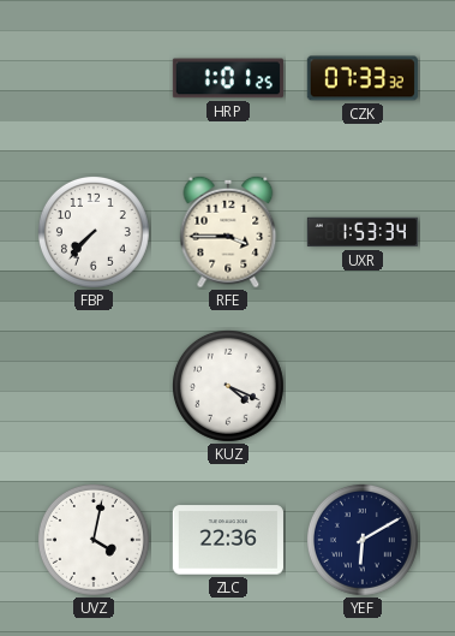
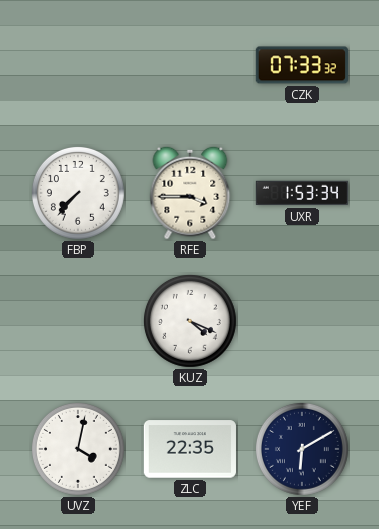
HRP: 1:01 -> none (228, 78)
ZLC: 22:36 -> 22:35 (190, 449)
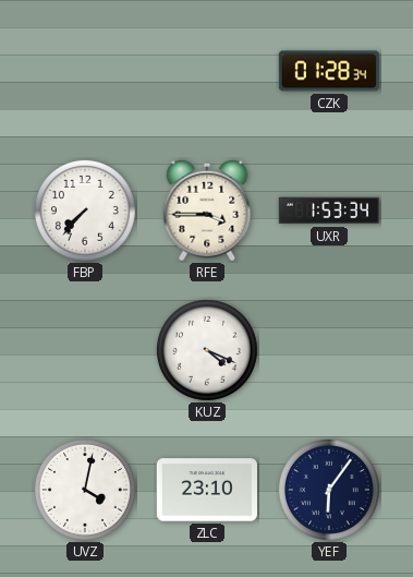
CZK: 07:33 -> 01:28 (329, 71)
ZLC: 22:35 -> 23:10 (207, 490)
YEF: 6:10 -> 6:06 (329, 490)
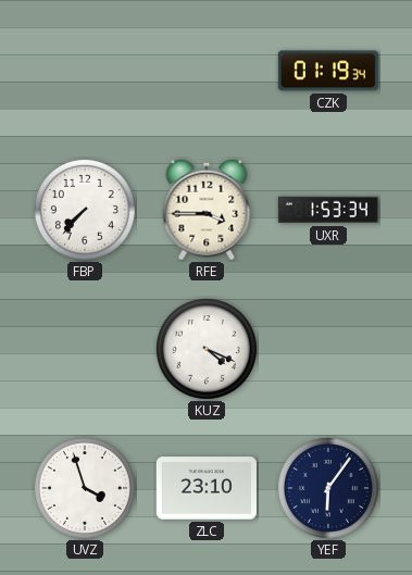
CZK: 01:28 -> 01:19 (328, 71)
UVZ: 4:02 -> 3:57 (85, 488)
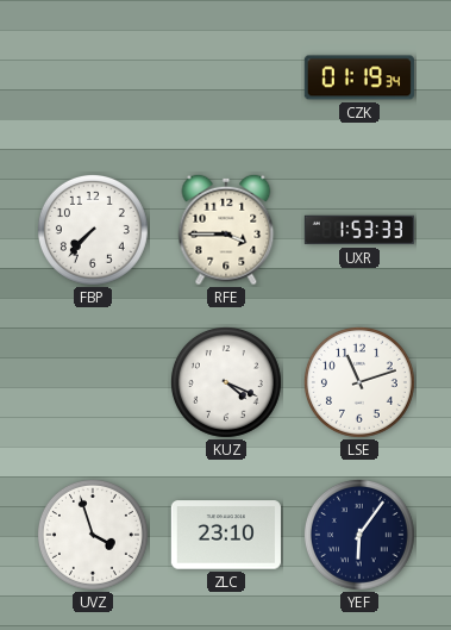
UXR: 1:53:34 -> 1:53:33 (358, 230)
LSE: none -> 11:12 (359, 382)
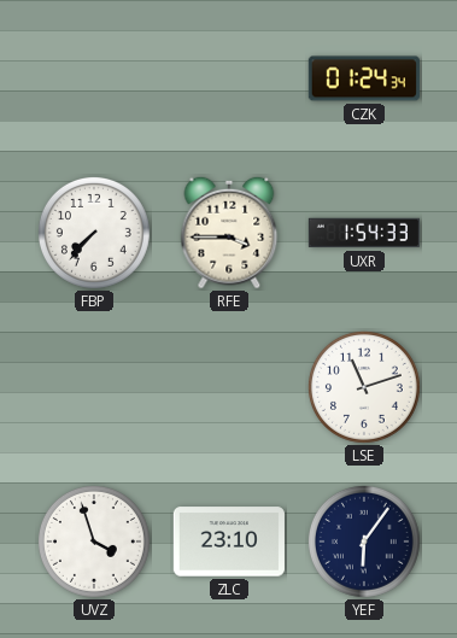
CZK: 01:19 -> 01:24 (364, 78)
UXR: 1:53 -> 1:54 (363, 233)
KUZ: 4:19 -> none (226, 382)
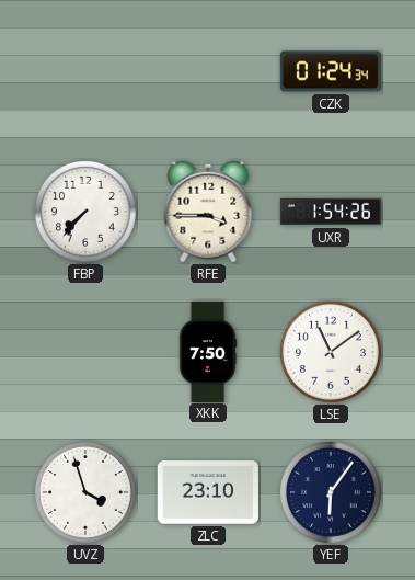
UXR: 1:54:33 -> 1:54:26 (330, 212)
XKK: none -> 7:50 (208, 351)
LSE: 11:12 -> 11:09 (331, 352)
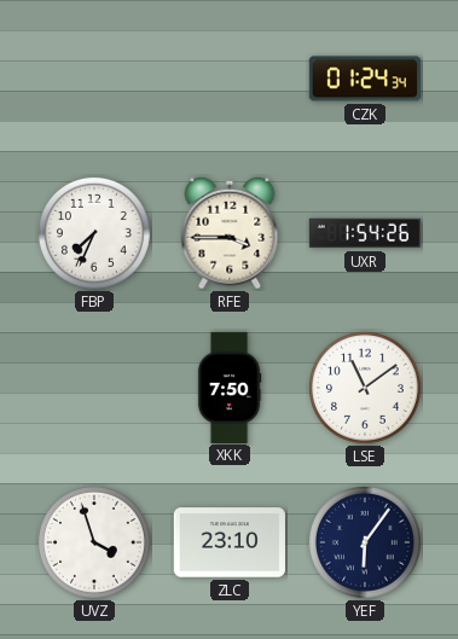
FBP: 7:37 -> 7:34 (94, 233)
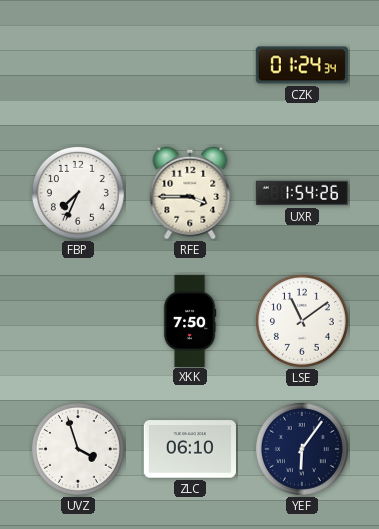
ZLC: 23:10 -> 06:10 (190, 449)
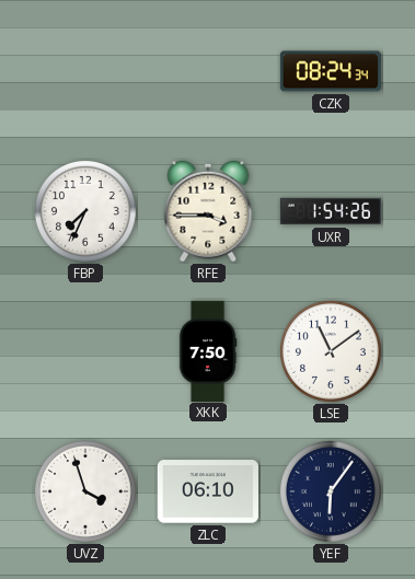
CZK: 01:24 -> 08:24 (331, 71)
